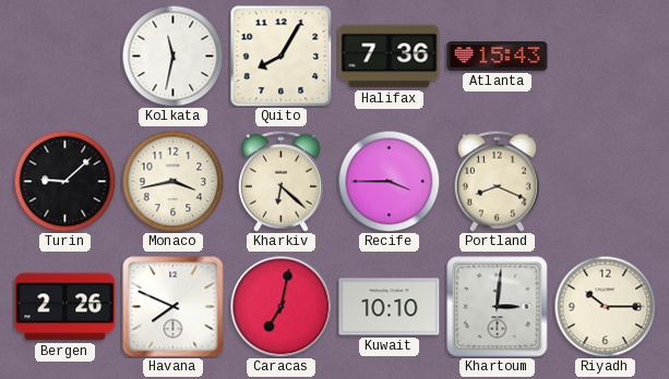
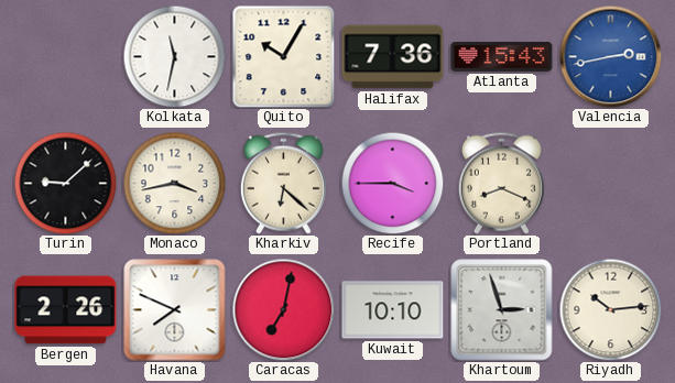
Quito: 8:05 -> 10:05 (283, 56)
Valencia: none -> 2:43 (610, 56)
Khartoum: 3:01 -> 2:57 (502, 310)
Riyadh: 10:15 -> 10:14 (610, 309)
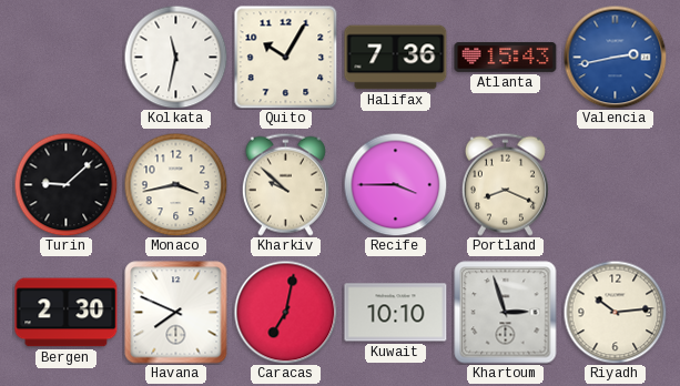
Kharkiv: 6:22 -> 9:52 (285, 184)
Bergen: 2:26 -> 2:30 (67, 313)
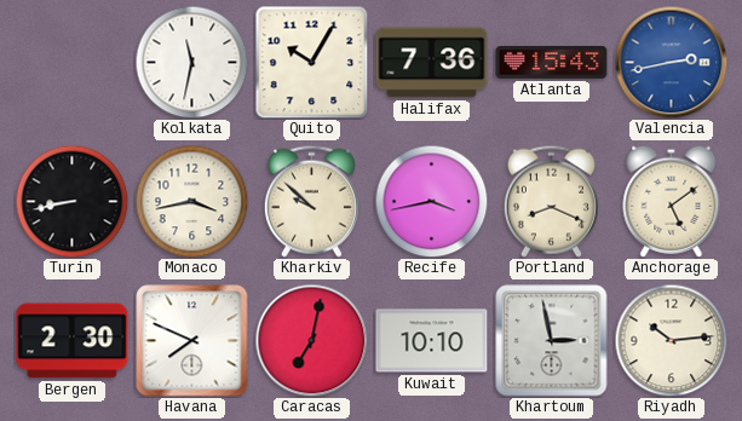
Turin: 9:08 -> 8:43 (71, 201)
Recife: 3:45 -> 3:43 (431, 201)
Anchorage: none -> 5:09 (672, 201)
Khartoum: 2:57 -> 2:58 (552, 341)
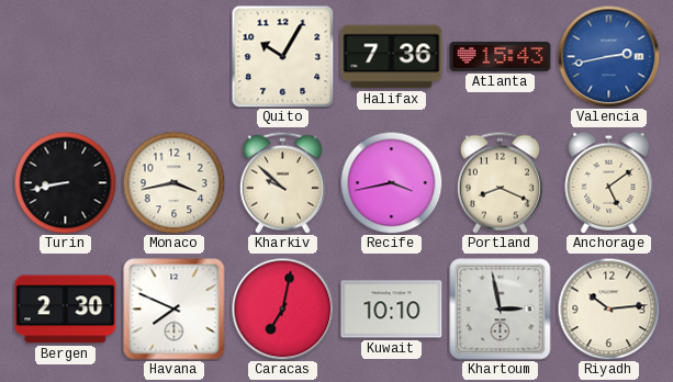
Kolkata: 11:32 -> none (191, 62)
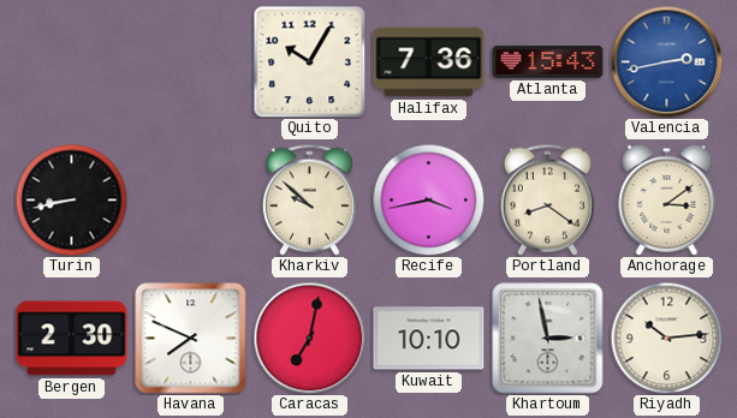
Monaco: 3:43 -> none (173, 182)
Portland: 8:19 -> 8:21 (547, 199)
Anchorage: 5:09 -> 3:09 (667, 199)
